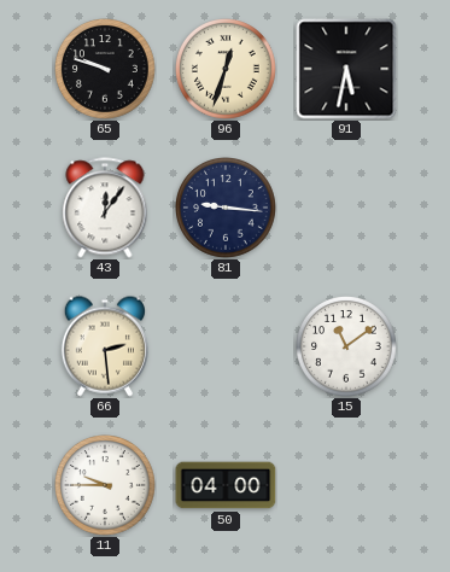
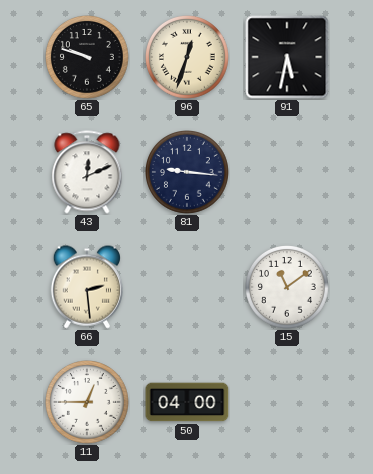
43: 12:06 -> 12:11 (87, 172)
11: 9:45 -> 12:45 (88, 403)
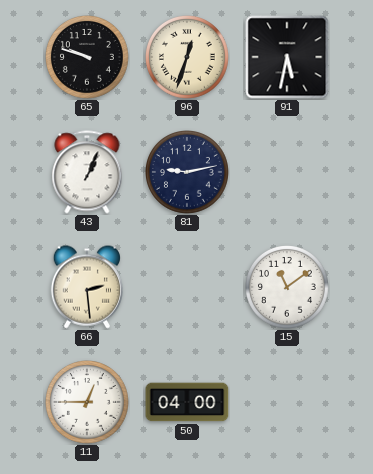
43: 12:11 -> 1:04 (87, 172)
81: 9:16 -> 9:13 (188, 173)
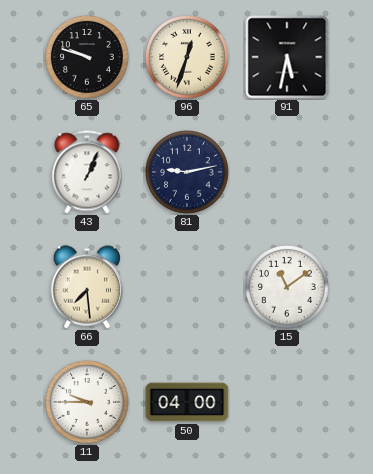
66: 2:29 -> 7:29 (87, 287)
11: 12:45 -> 9:45 (88, 403)
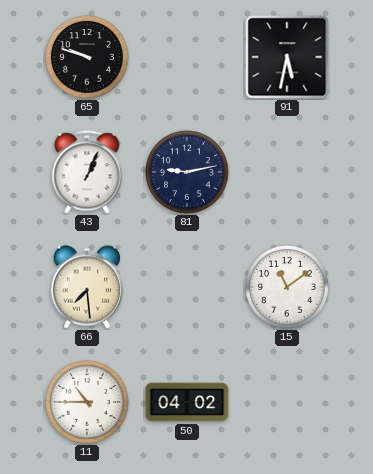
96: 12:33 -> none (188, 58)
11: 9:45 -> 10:45 (88, 403)
50: 04:00 -> 04:02 (187, 402)
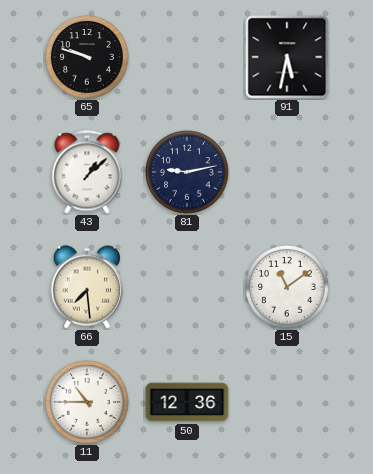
43: 1:04 -> 1:08 (87, 172)
50: 04:02 -> 12:36 (187, 402)
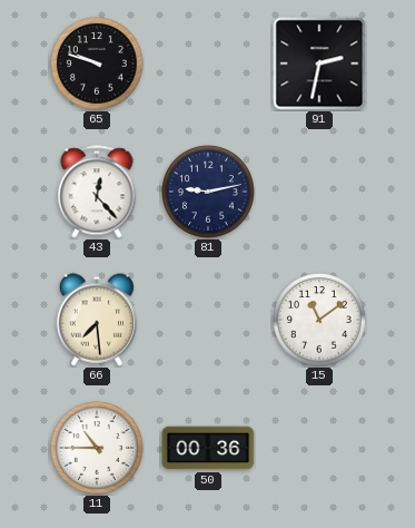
91: 5:32 -> 2:32 (319, 63)
43: 1:08 -> 12:23 (97, 192)
50: 12:36 -> 00:36 (208, 448)
